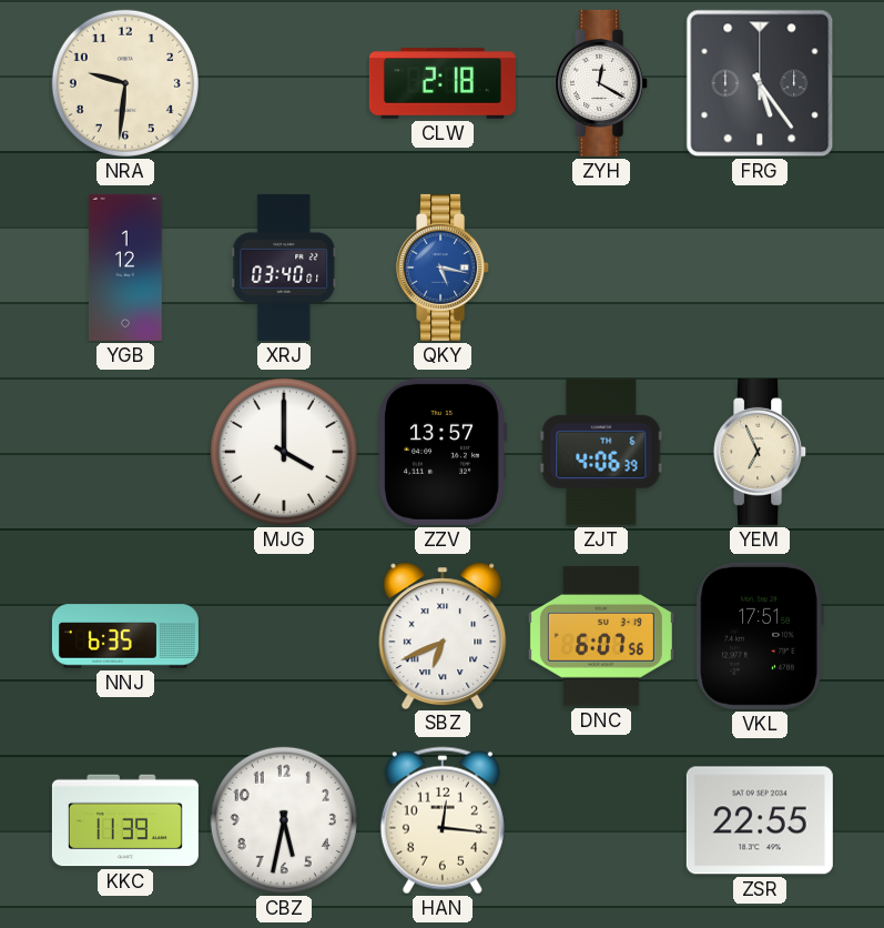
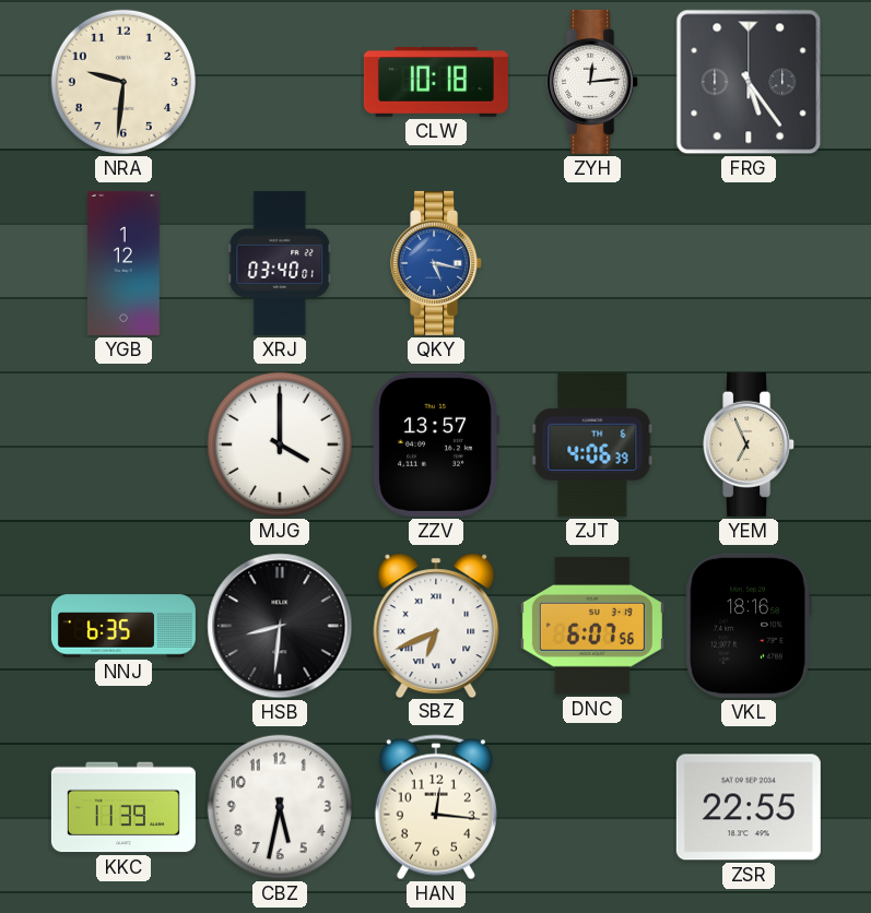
CLW: 2:18 -> 10:18 (436, 82)
ZYH: 12:20 -> 12:14 (593, 82)
HSB: none -> 8:31 (280, 626)
VKL: 17:51 -> 18:16 (749, 626)
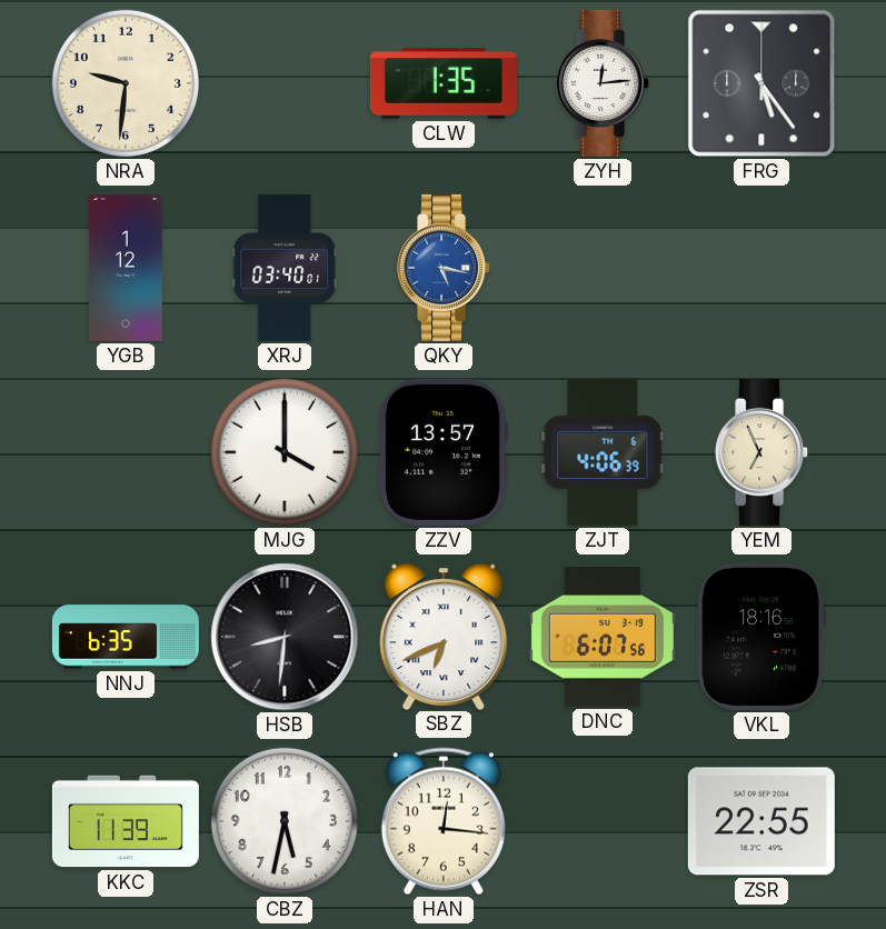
CLW: 10:18 -> 1:35 (444, 83)
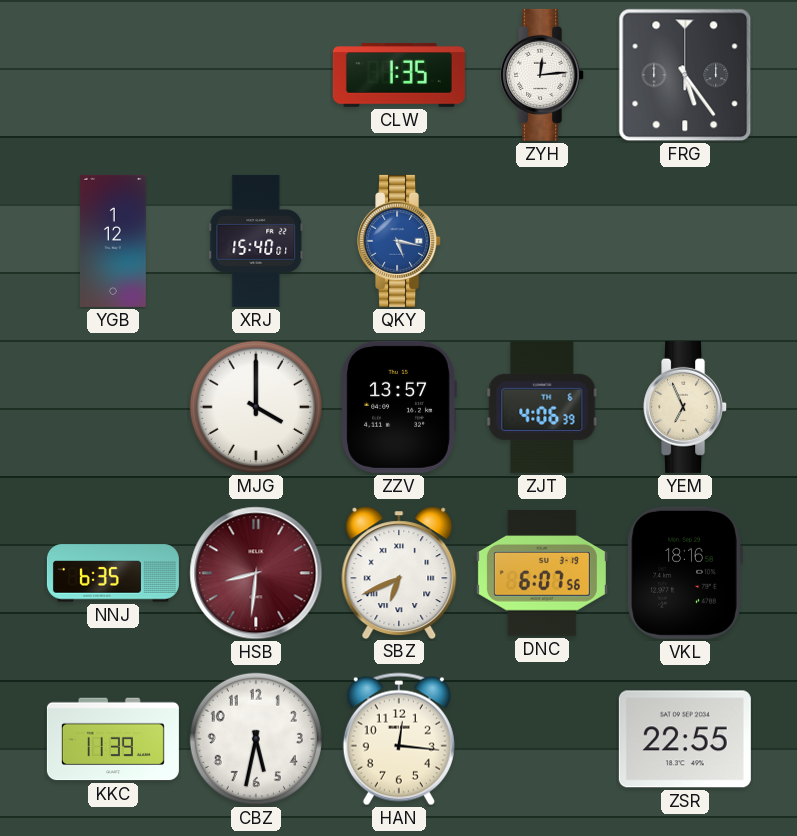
NRA: 9:31 -> none (126, 83)
XRJ: 03:40 -> 15:40 (256, 241)
HSB dial: black -> burgundy (256, 573)
